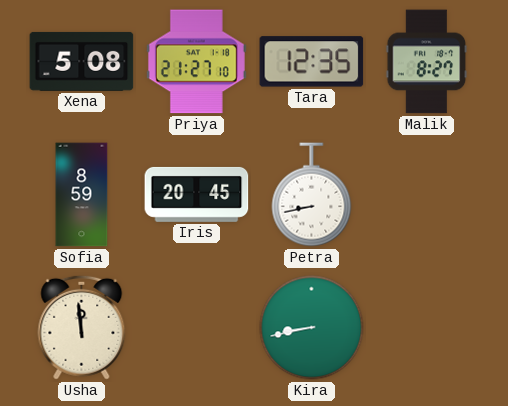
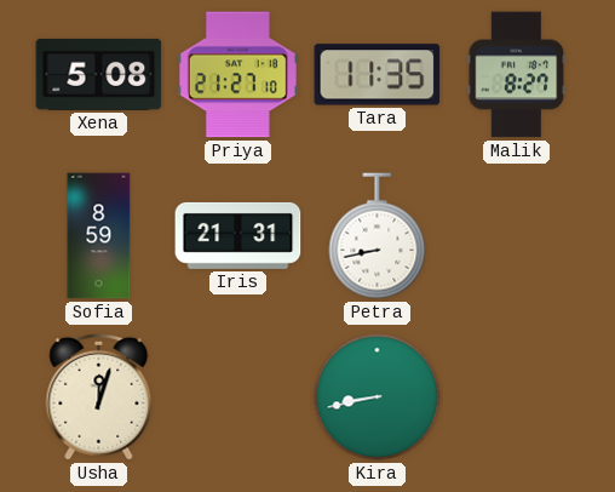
Tara: 12:35 -> 11:35 (378, 75)
Iris: 20:45 -> 21:31 (238, 235)
Usha: 11:59 -> 12:03 (99, 396)
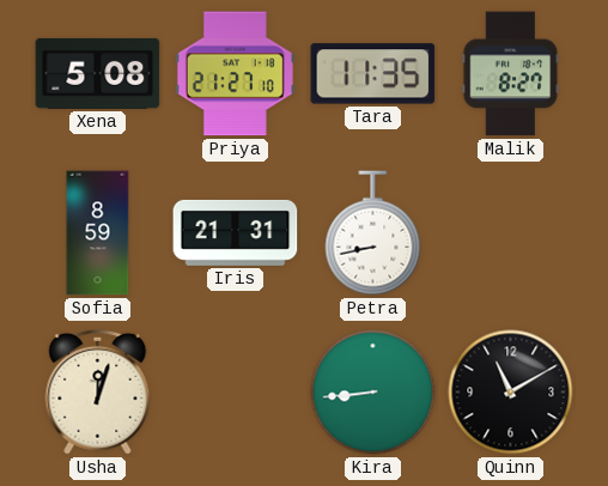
Kira: 8:43 -> 8:44 (373, 393)
Quinn: none -> 11:10 (511, 393)
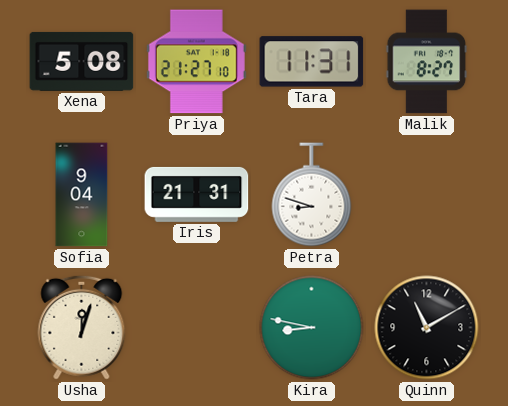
Tara: 11:35 -> 11:31 (312, 62)
Sofia: 8:59 -> 9:04 (82, 195)
Petra: 8:43 -> 8:48 (312, 195)
Kira: 8:44 -> 8:47 (312, 328)
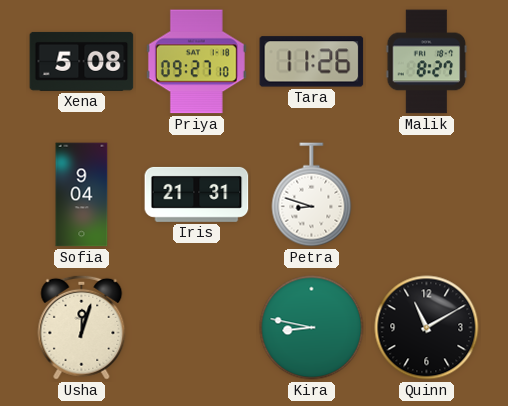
Priya: 21:27 -> 09:27 (196, 62)
Tara: 11:31 -> 11:26 (312, 62)
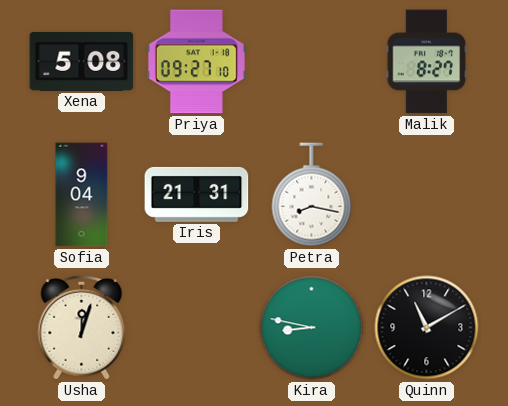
Tara: 11:26 -> none (312, 62)
Petra: 8:48 -> 8:17 (312, 195)
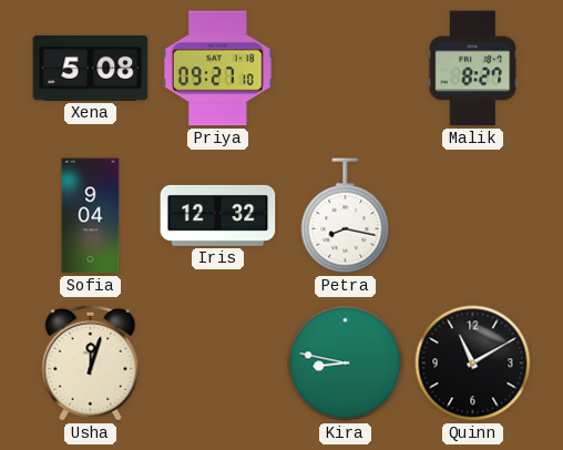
Iris: 21:31 -> 12:32 (218, 215)
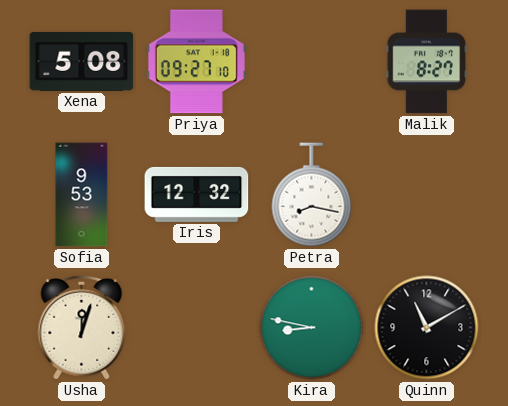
Sofia: 9:04 -> 9:53 (82, 195)
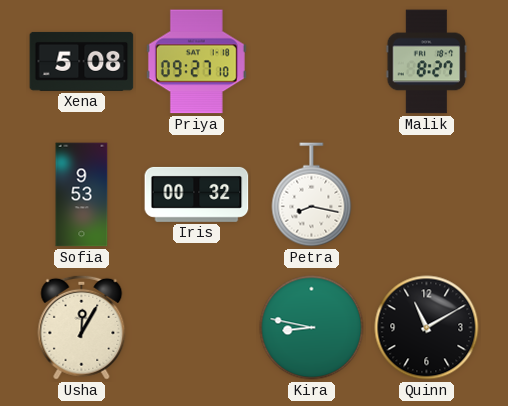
Iris: 12:32 -> 00:32 (197, 194)
Usha: 12:03 -> 12:05 (82, 327)
